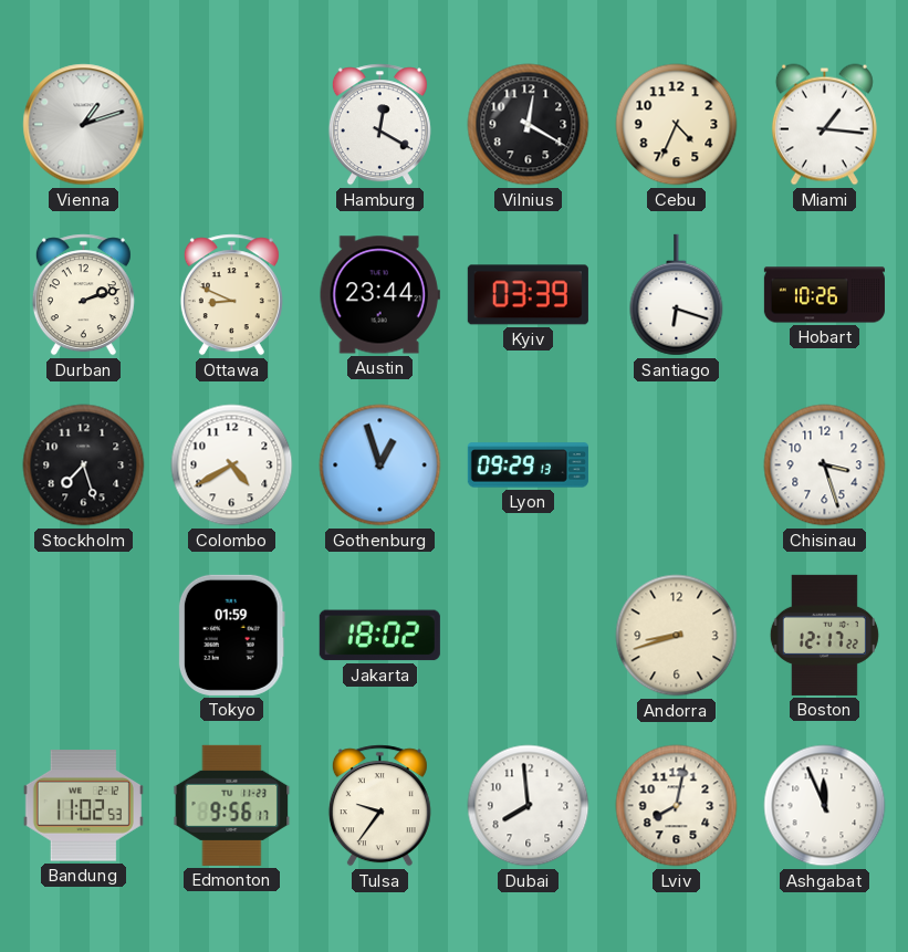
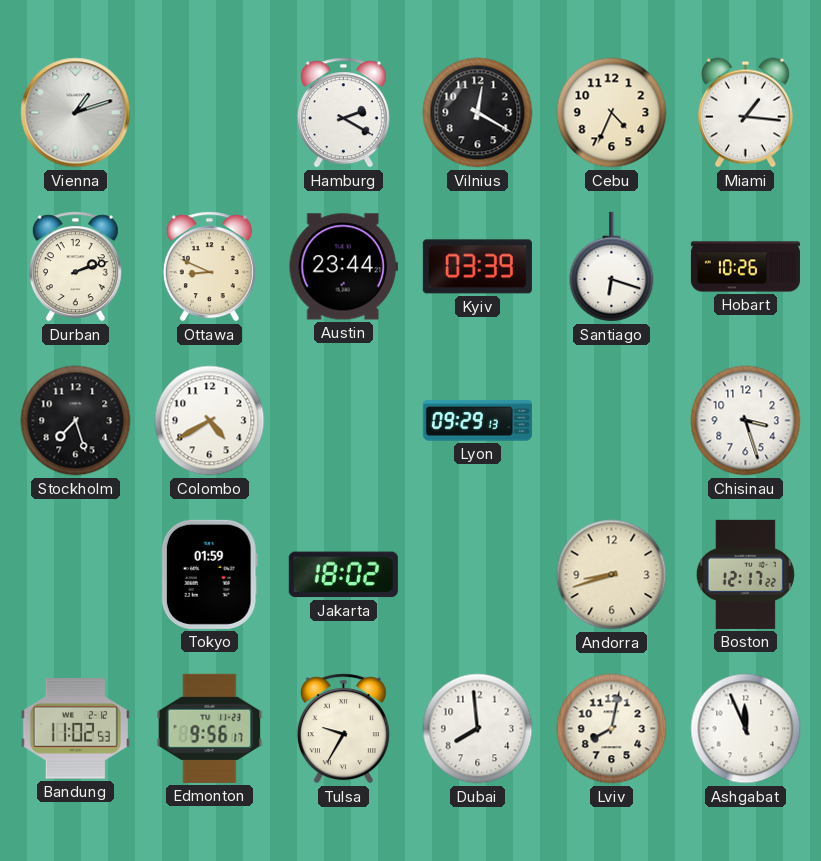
Hamburg: 12:20 -> 2:20 (343, 113)
Gothenburg: 12:57 -> none (380, 465)
Tulsa: 9:36 -> 9:35 (343, 729)
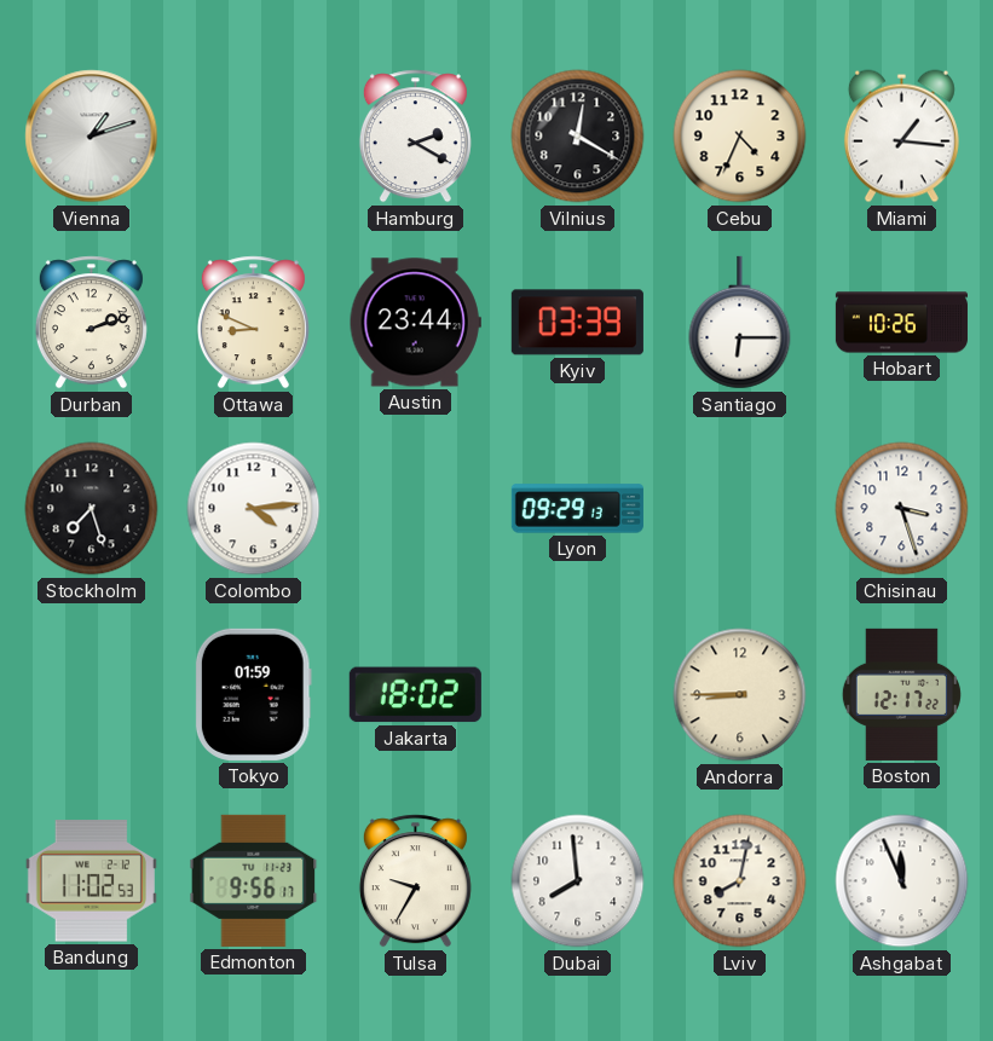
Santiago: 6:18 -> 6:15 (740, 323)
Colombo: 4:40 -> 4:14 (254, 509)
Andorra: 8:42 -> 8:45 (740, 695)
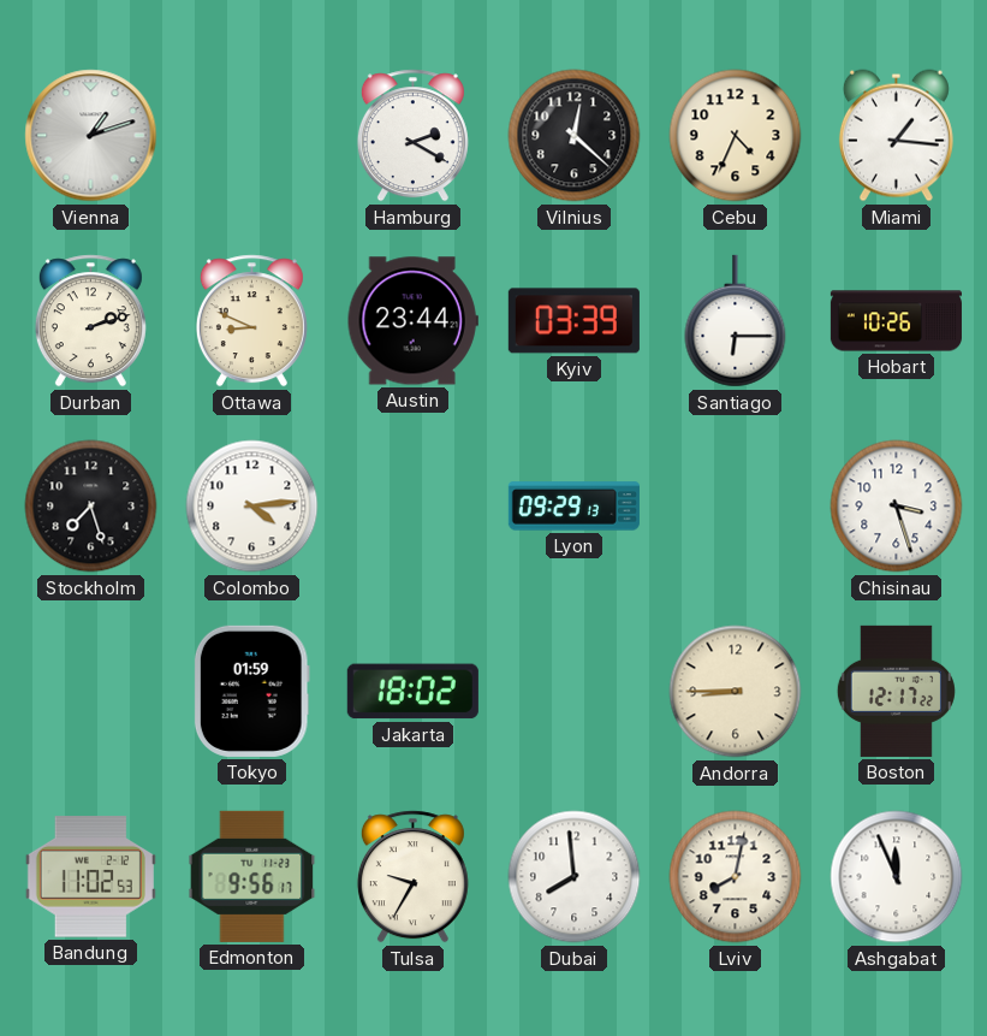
Vilnius: 12:20 -> 12:22 (575, 136)
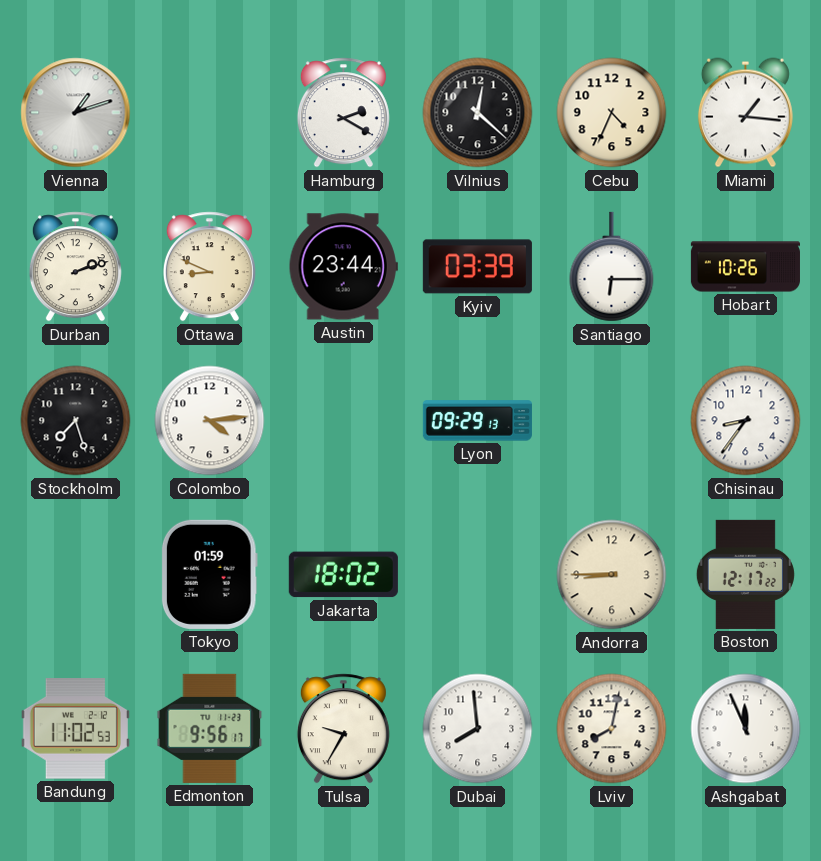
Chisinau: 3:27 -> 8:36 (746, 421)
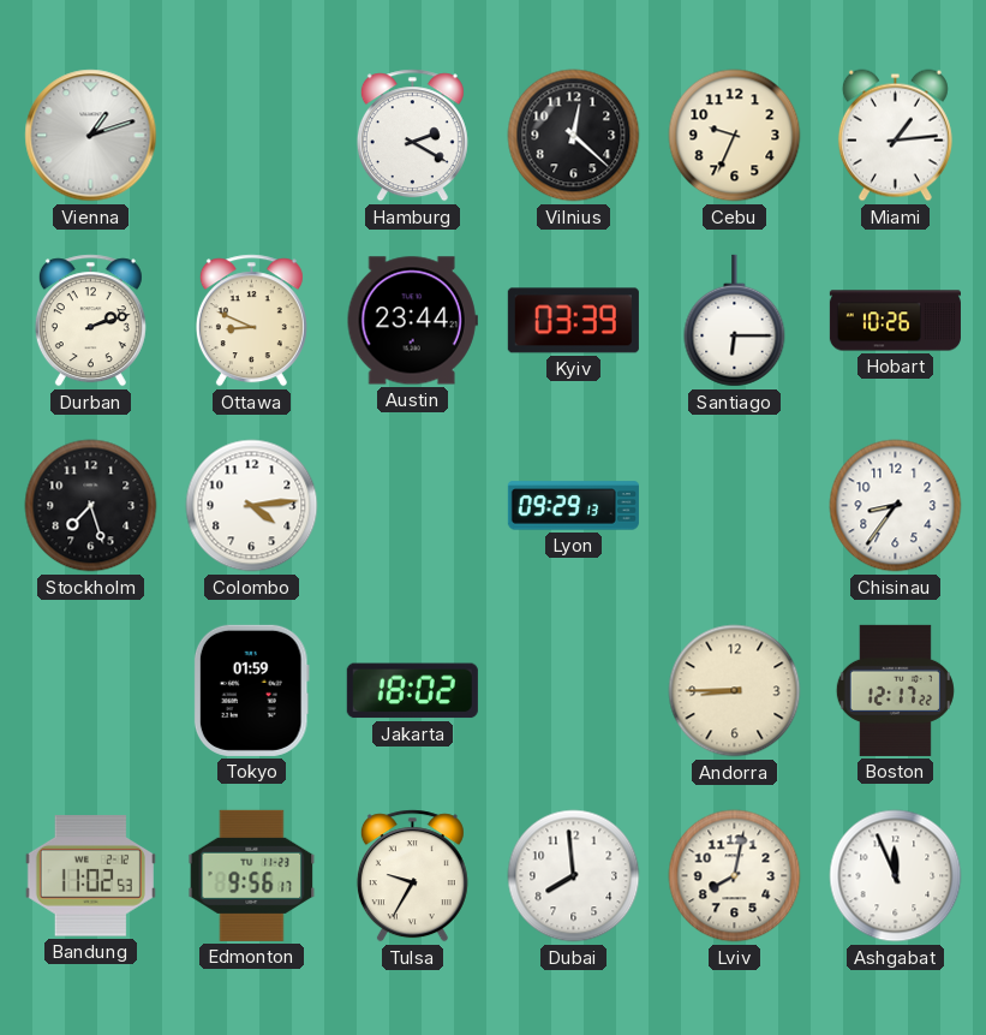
Cebu: 4:34 -> 9:34 (735, 136)
Miami: 1:16 -> 1:14 (895, 136)
